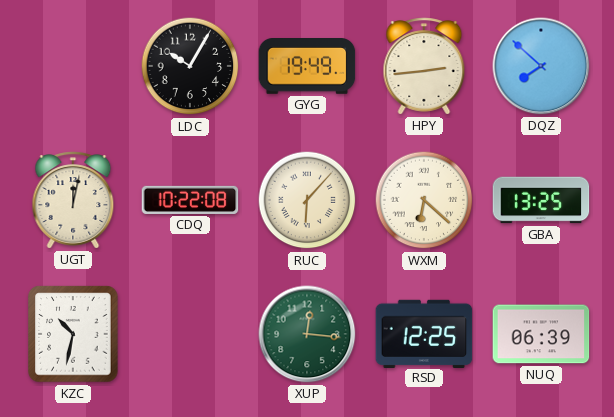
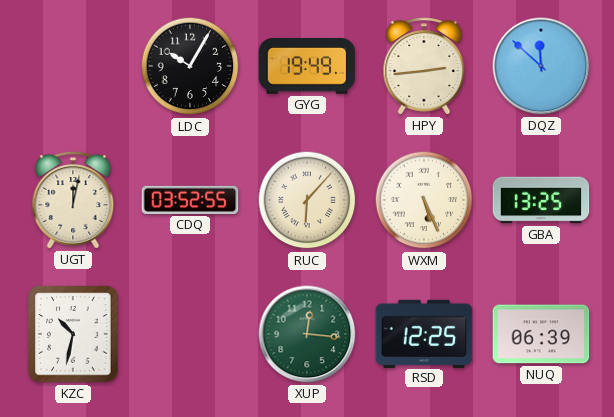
DQZ: 7:52 -> 11:52 (541, 66)
CDQ: 10:22 -> 03:52 (190, 200)
WXM: 6:22 -> 5:26 (424, 200)
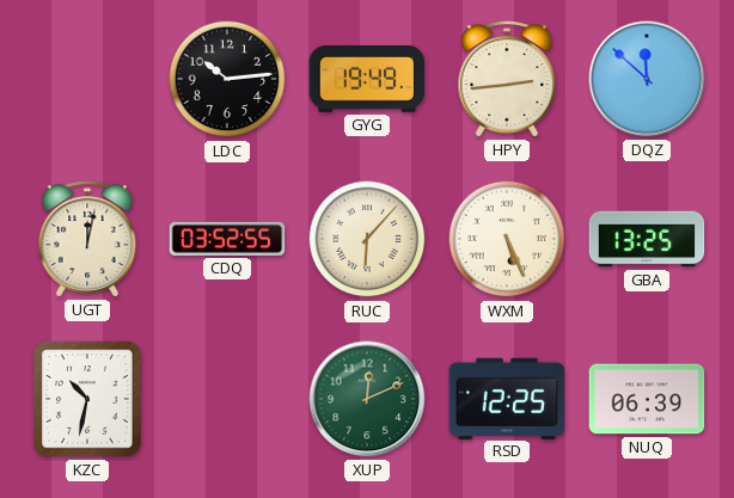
LDC: 10:05 -> 10:14 (227, 79)
XUP: 12:16 -> 12:11 (367, 399)
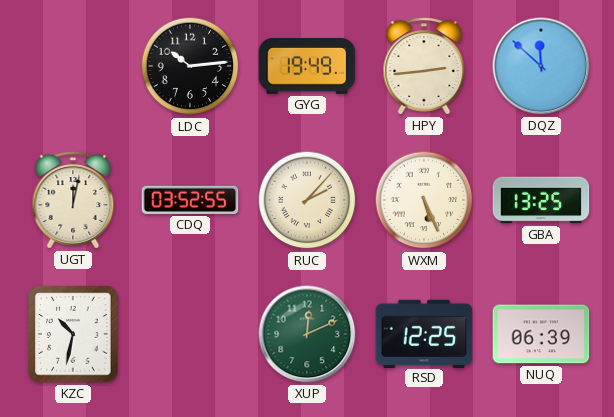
RUC: 6:07 -> 2:07 (307, 200)
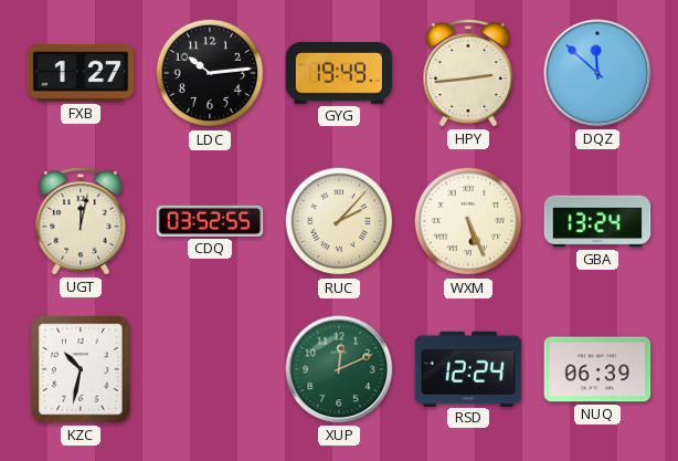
FXB: none -> 1:27 (81, 73)
GBA: 13:25 -> 13:24 (597, 221)
RSD: 12:25 -> 12:24 (468, 368)
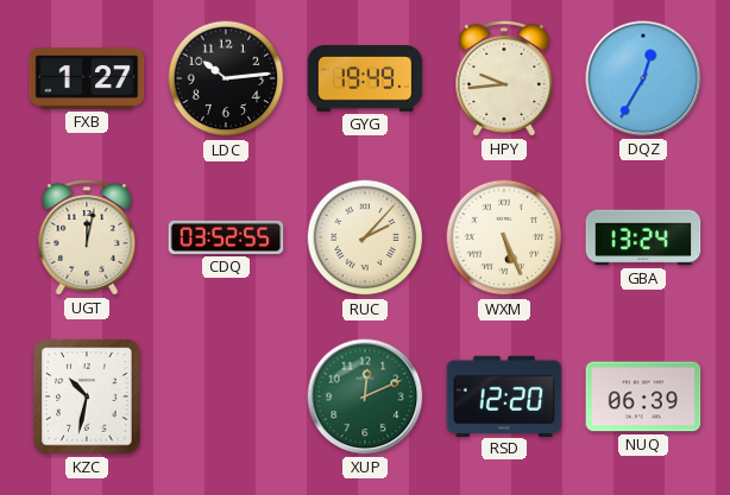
HPY: 2:44 -> 9:44 (504, 78)
DQZ: 11:52 -> 12:35 (643, 78)
RSD: 12:24 -> 12:20 (504, 395)
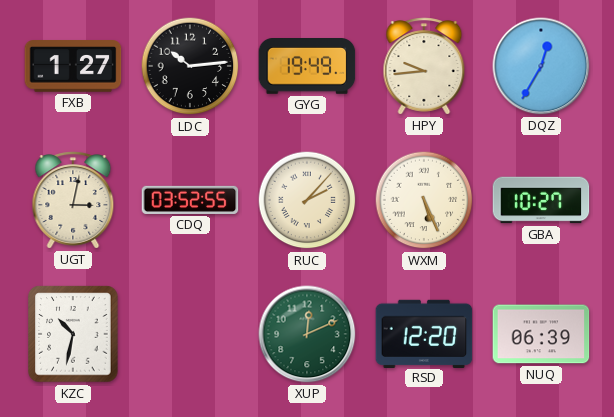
UGT: 12:02 -> 3:02 (73, 200)
GBA: 13:24 -> 10:27 (541, 200)
